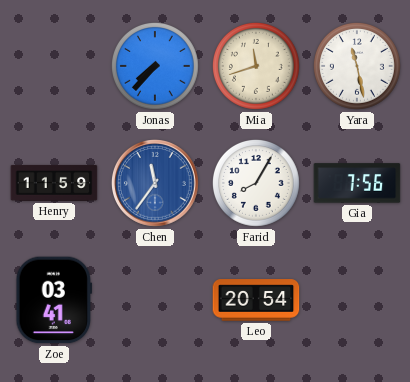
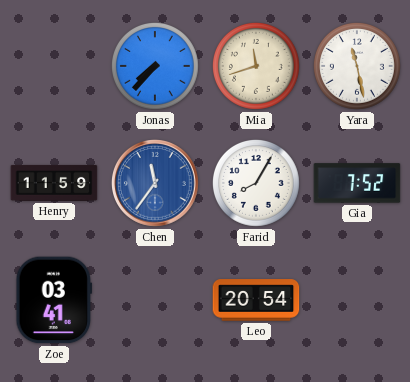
Gia: 7:56 -> 7:52 (357, 183)
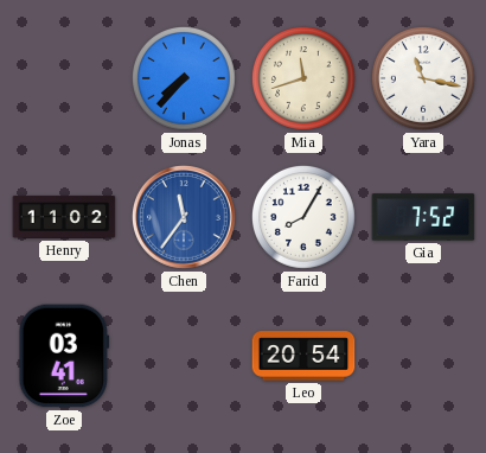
Yara: 11:28 -> 11:17 (423, 78)
Henry: 11:59 -> 11:02 (64, 217)
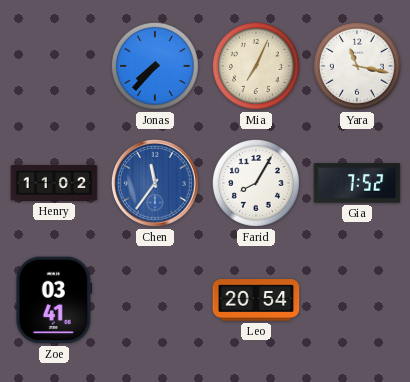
Mia: 11:42 -> 7:04 (256, 66)
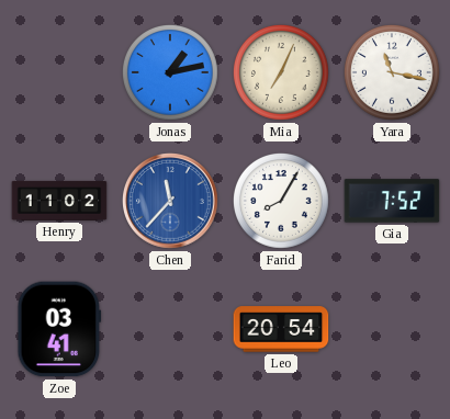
Jonas: 7:37 -> 1:13 (170, 72)
Chen: 11:36 -> 11:37 (171, 202)
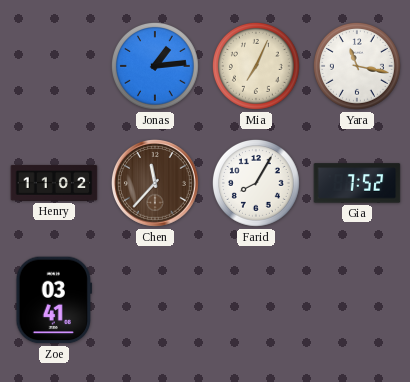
Jonas: 1:13 -> 1:14 (155, 66)
Chen dial: blue -> brown (156, 184)
Leo: 20:54 -> none (281, 329)
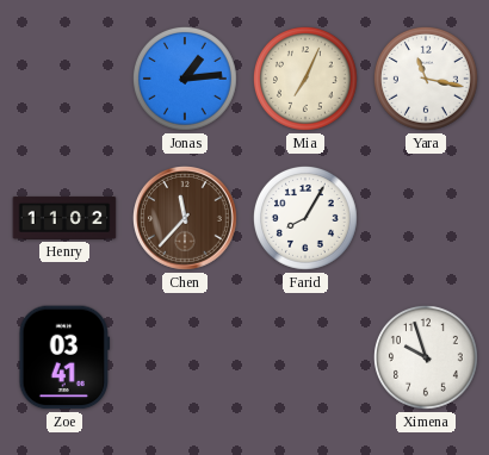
Gia: 7:52 -> none (357, 183)
Ximena: none -> 9:57 (426, 357)
